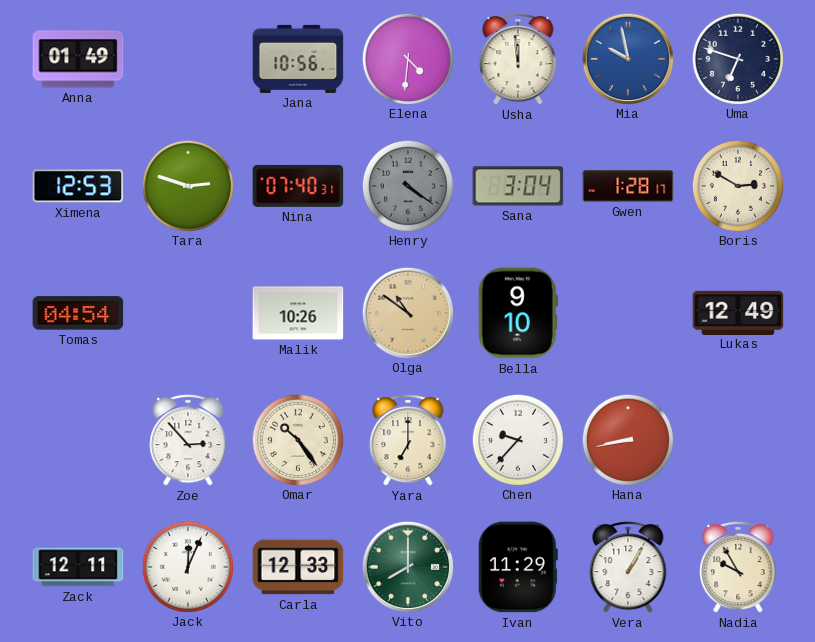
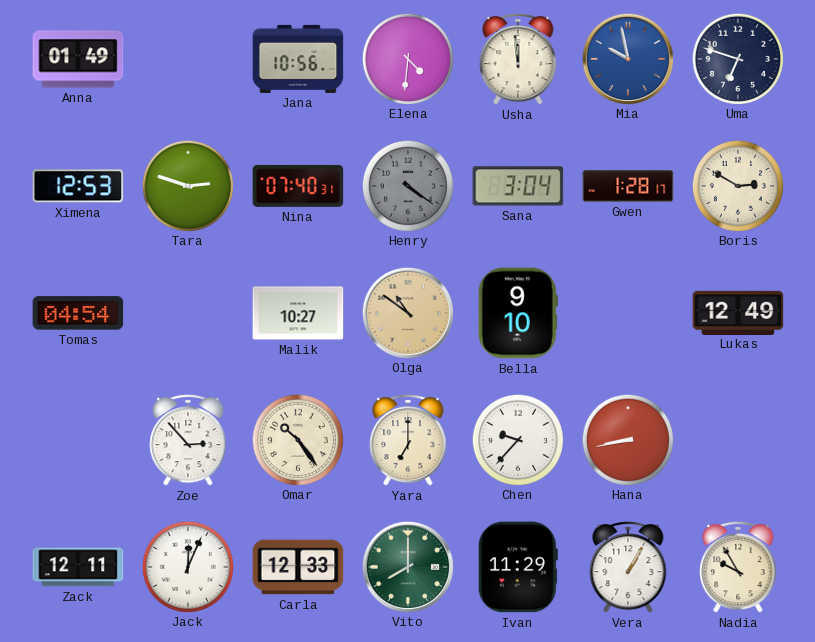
Malik: 10:26 -> 10:27 (298, 313)
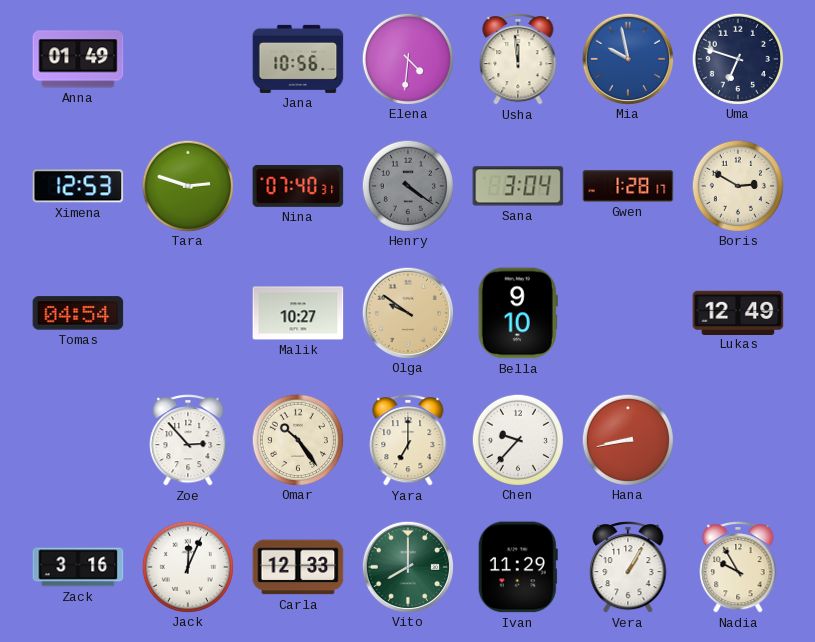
Olga: 10:51 -> 9:51 (407, 312)
Zack: 12:11 -> 3:16 (78, 567)
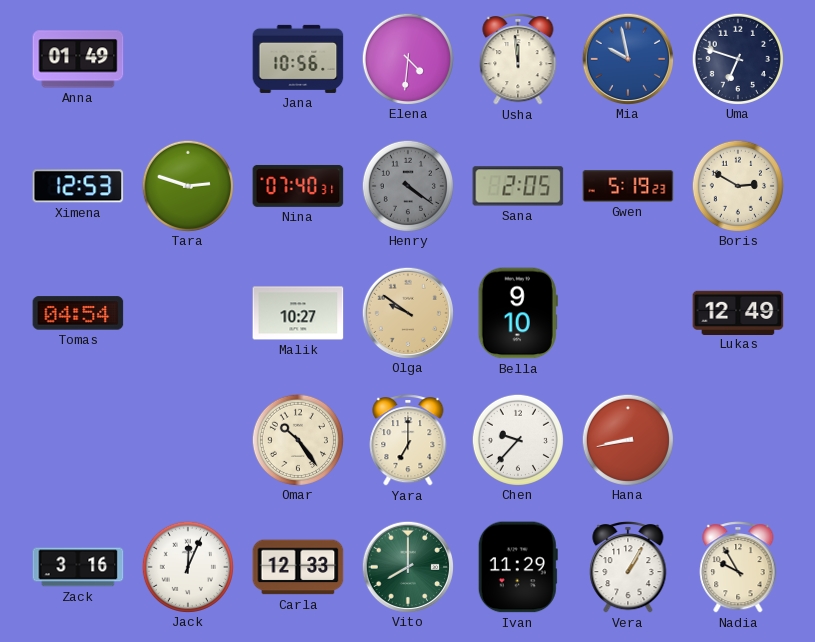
Sana: 3:04 -> 2:05 (518, 186)
Gwen: 1:28 -> 5:19 (628, 186)
Zoe: 2:53 -> none (188, 440)
